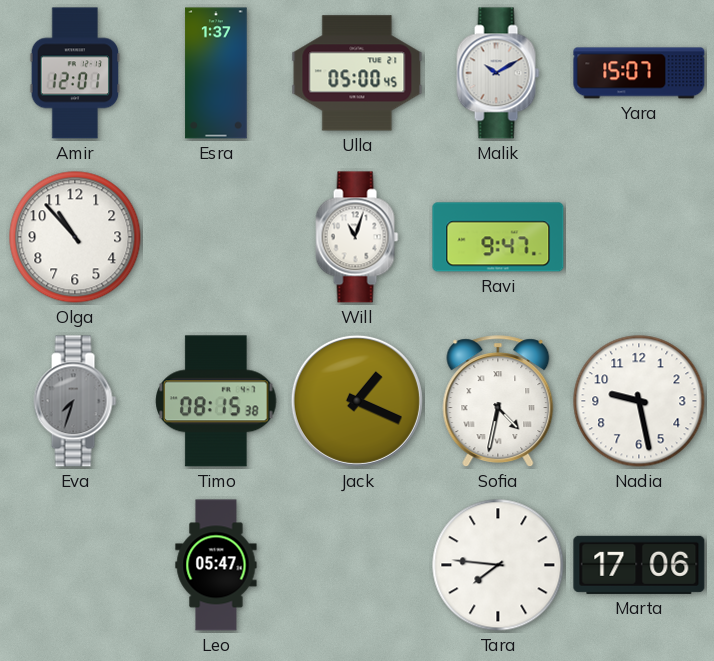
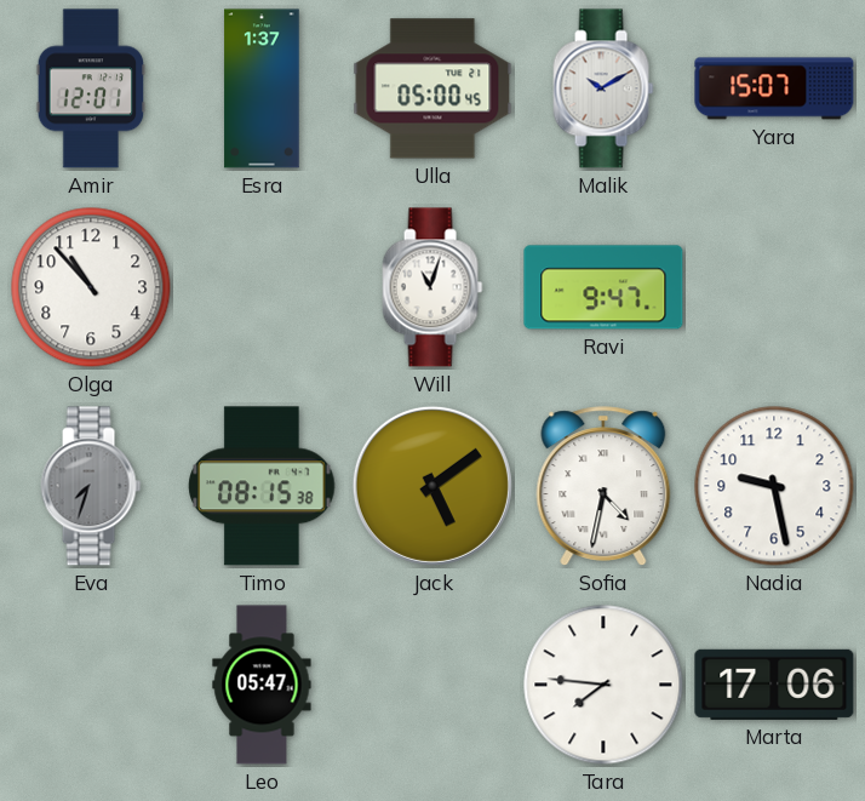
Jack: 1:19 -> 5:09 (432, 486)
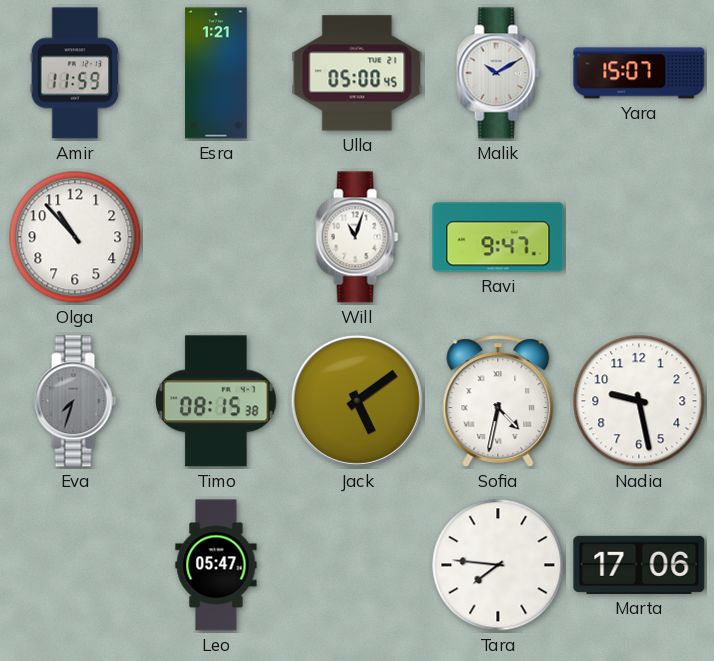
Amir: 12:01 -> 11:59 (75, 73)
Esra: 1:37 -> 1:21 (216, 73)
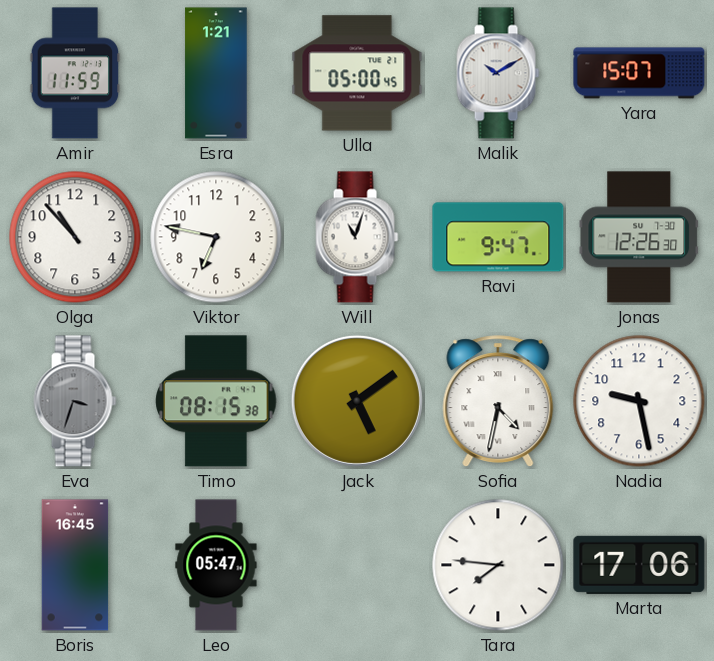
Viktor: none -> 6:47 (216, 237)
Jonas: none -> 12:26 (639, 237)
Eva: 7:33 -> 3:33 (75, 401)
Boris: none -> 16:45 (75, 565)
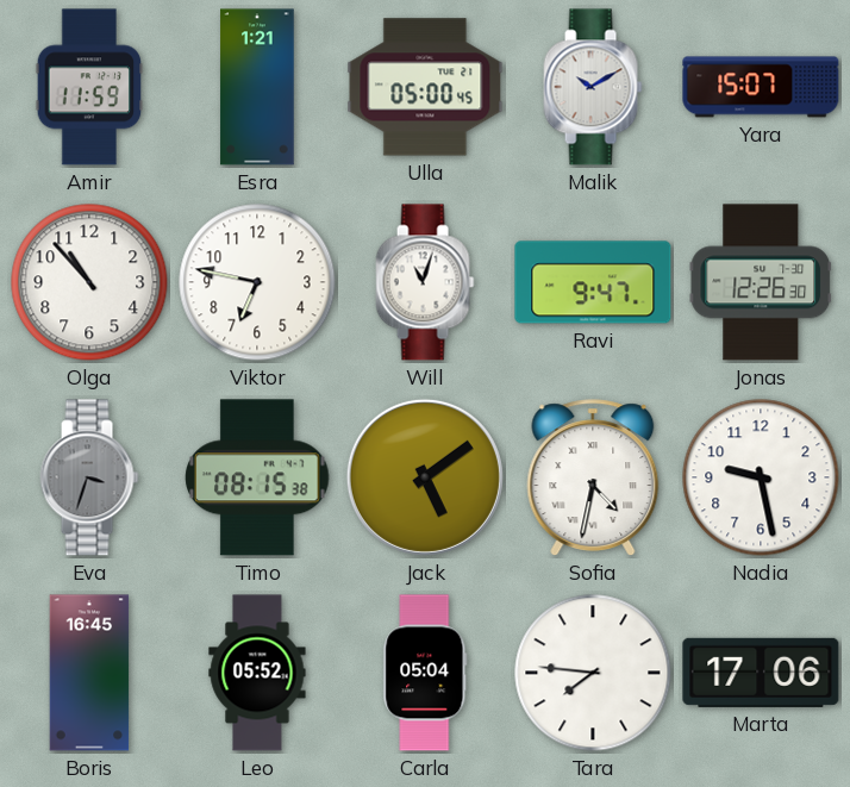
Leo: 05:47 -> 05:52 (257, 673)
Carla: none -> 05:04 (425, 673)
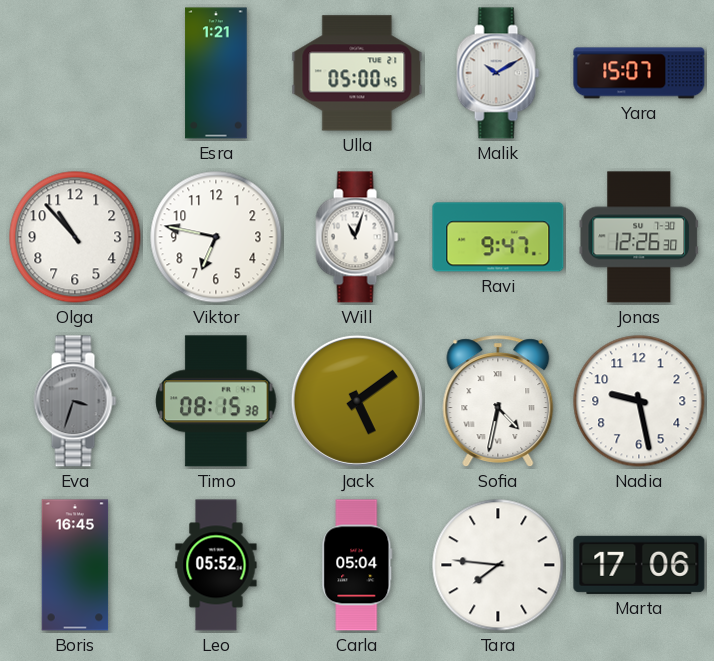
Amir: 11:59 -> none (89, 87)
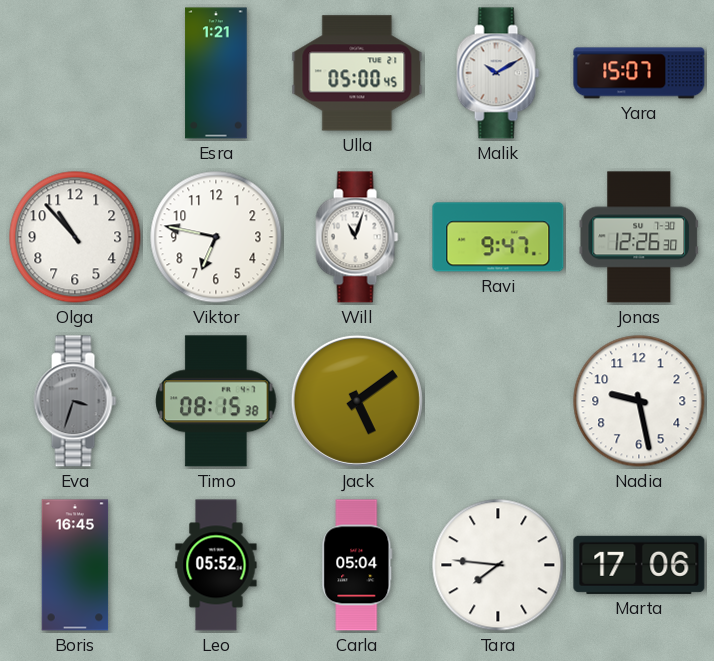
Sofia: 4:32 -> none (498, 401)
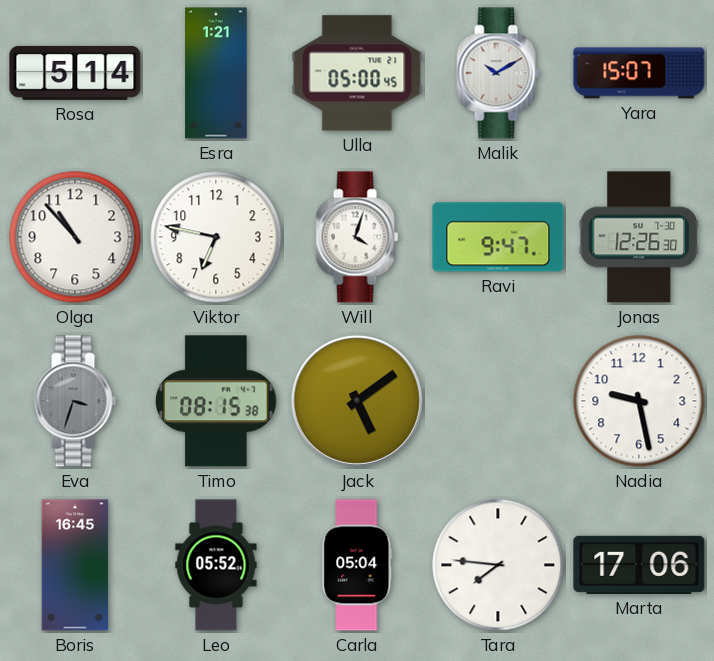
Rosa: none -> 5:14 (75, 73)
Will: 11:03 -> 4:03 (357, 237)
